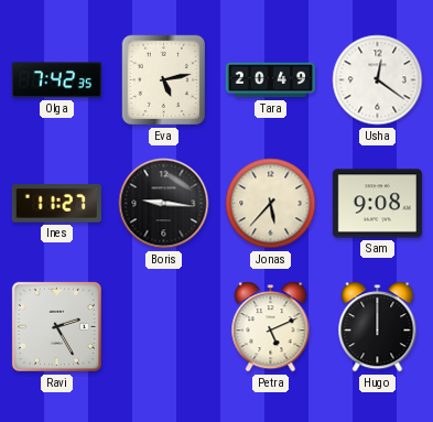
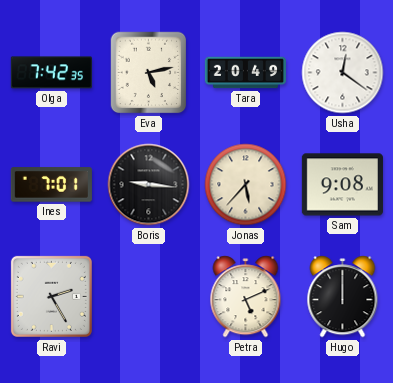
Ines: 11:27 -> 7:01 (51, 185)
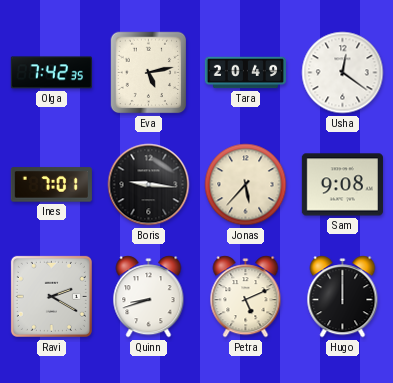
Ravi: 2:25 -> 2:20 (51, 296)
Quinn: none -> 8:42 (149, 297)
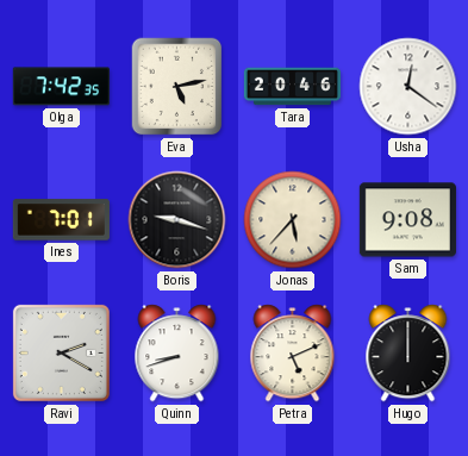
Tara: 20:49 -> 20:46 (292, 87)
Boris: 9:16 -> 9:18 (177, 220)
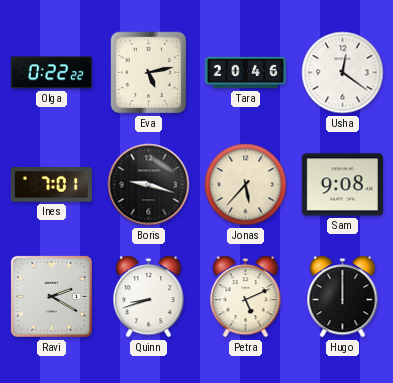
Olga: 7:42 -> 0:22 (51, 73)
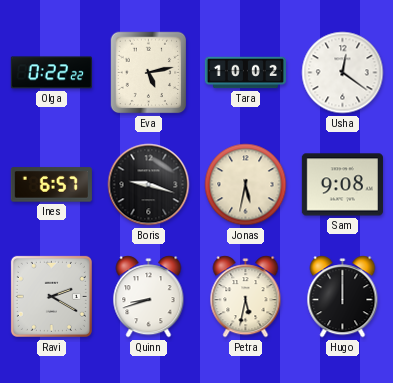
Tara: 20:46 -> 10:02 (245, 73)
Ines: 7:01 -> 6:57 (51, 185)
Jonas: 5:37 -> 5:32 (246, 185)
Petra: 5:11 -> 5:32 (246, 297)
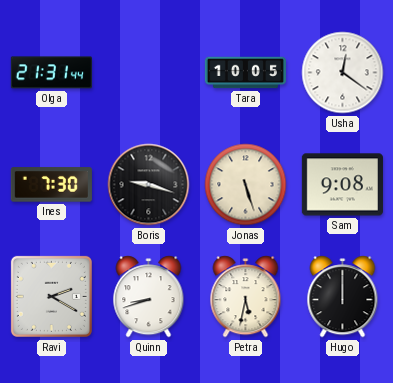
Olga: 0:22 -> 21:31 (51, 73)
Eva: 5:13 -> none (149, 73)
Tara: 10:02 -> 10:05 (245, 73)
Ines: 6:57 -> 7:30 (51, 185)
Jonas: 5:32 -> 5:27 (246, 185)
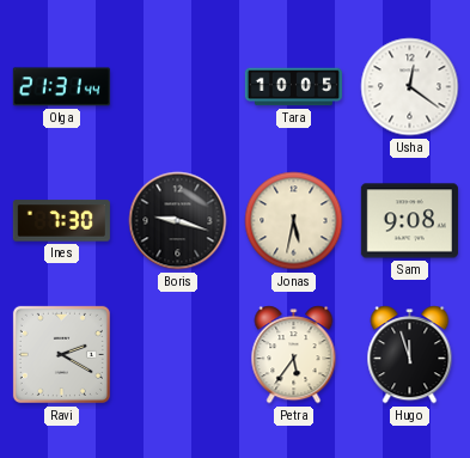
Jonas: 5:27 -> 5:32 (294, 221)
Quinn: 8:42 -> none (149, 297)
Petra: 5:32 -> 5:36 (294, 355)
Hugo: 12:00 -> 11:57 (410, 355)
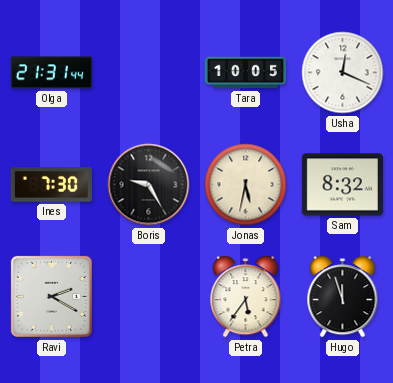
Usha: 12:21 -> 12:19 (343, 73)
Boris: 9:18 -> 9:25 (149, 185)
Sam: 9:08 -> 8:32 (342, 185)
